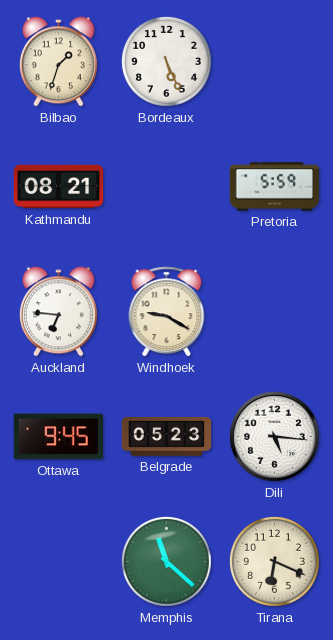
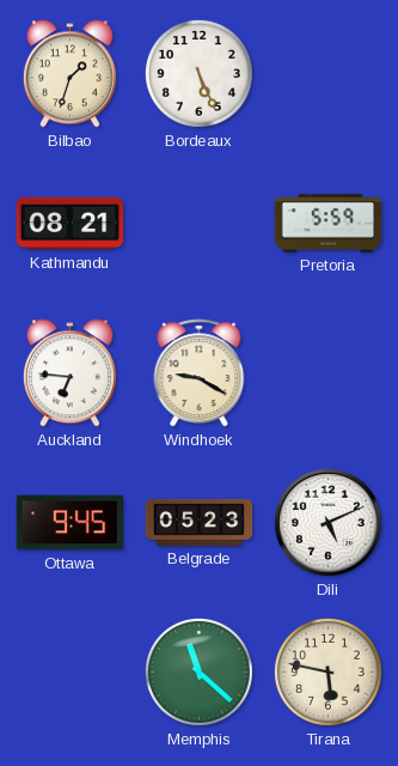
Dili: 5:16 -> 5:11 (327, 522)
Tirana: 6:19 -> 5:47 (327, 671)
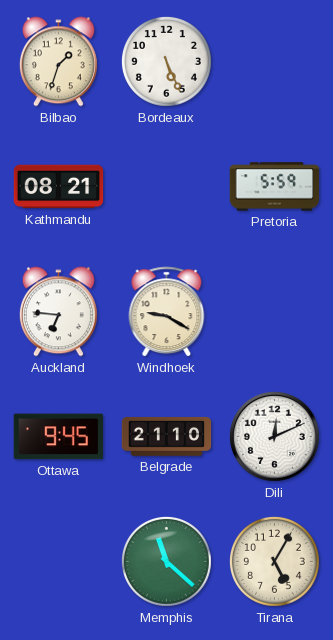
Belgrade: 05:23 -> 21:10 (167, 437)
Dili: 5:11 -> 12:11 (274, 436)
Tirana: 5:47 -> 5:05 (274, 561)
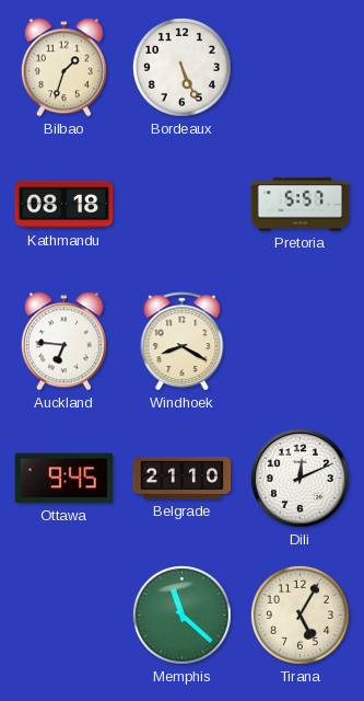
Kathmandu: 08:21 -> 08:18 (64, 205)
Pretoria: 5:59 -> 5:57 (301, 205)
Windhoek: 9:20 -> 8:20 (183, 342)
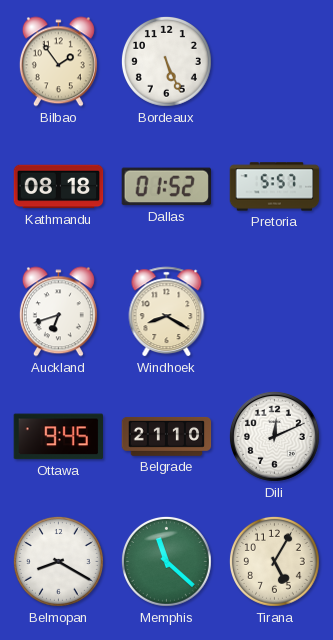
Bilbao: 1:33 -> 1:54 (58, 62)
Dallas: none -> 01:52 (166, 187)
Auckland: 6:46 -> 6:42 (58, 312)
Belmopan: none -> 8:20 (58, 561)
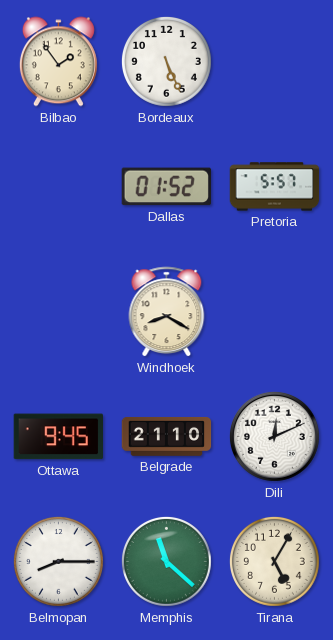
Kathmandu: 08:18 -> none (59, 187)
Auckland: 6:42 -> none (58, 312)
Belmopan: 8:20 -> 8:15 (58, 561)
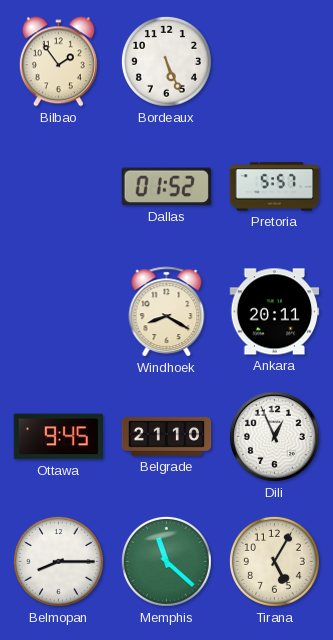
Ankara: none -> 20:11 (275, 312)
Dili: 12:11 -> 12:56 (274, 436)
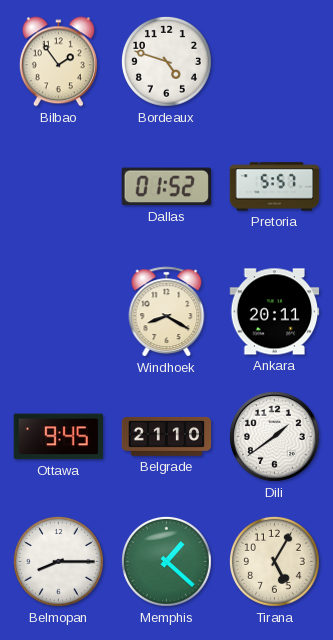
Bordeaux: 5:26 -> 4:48 (166, 61)
Dili: 12:56 -> 1:39 (274, 436)
Memphis: 11:22 -> 1:22 (166, 561)
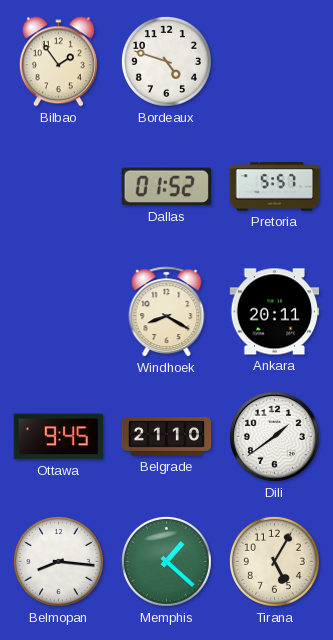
Belmopan: 8:15 -> 8:16 (58, 561)
